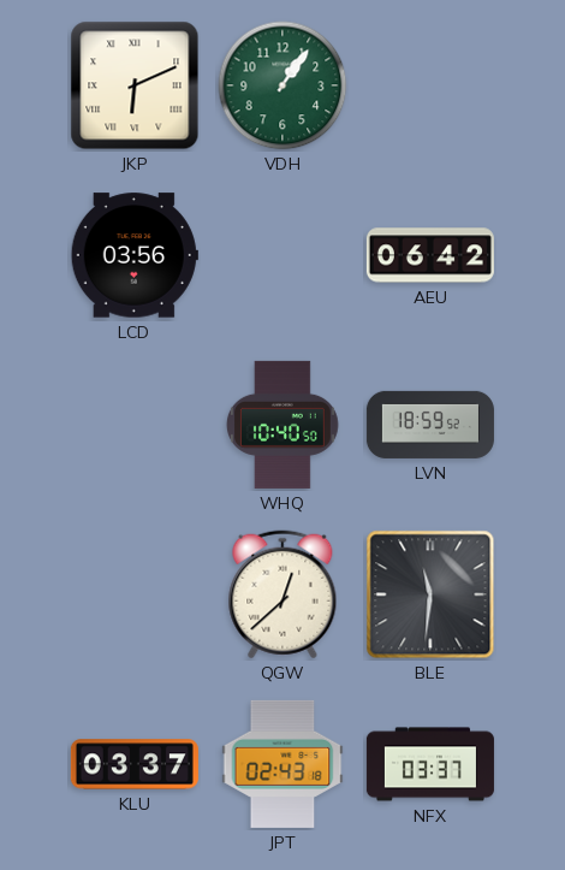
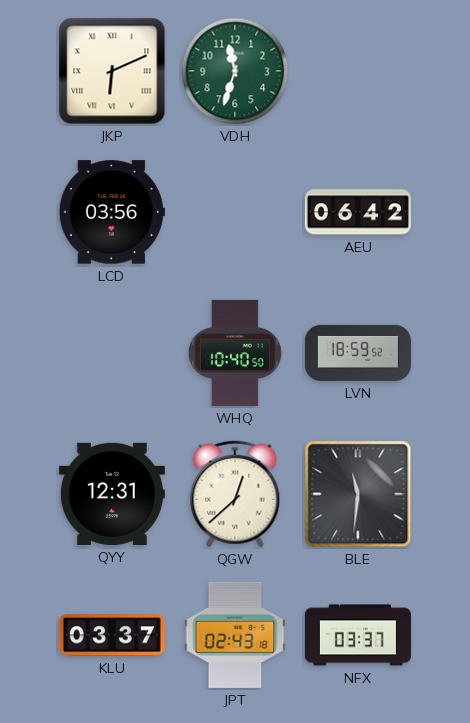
VDH: 1:06 -> 11:33 (235, 71)
QYY: none -> 12:31 (112, 494)
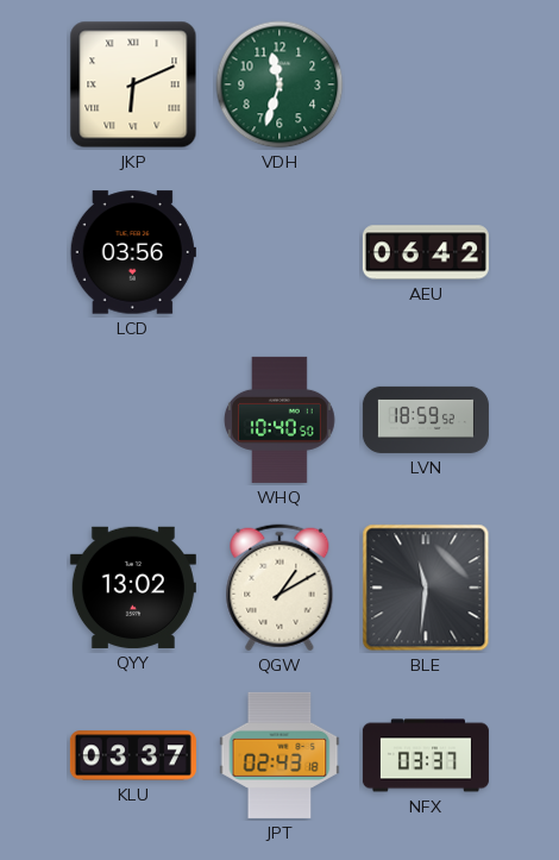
QYY: 12:31 -> 13:02 (133, 588)
QGW: 12:38 -> 1:10 (279, 588)
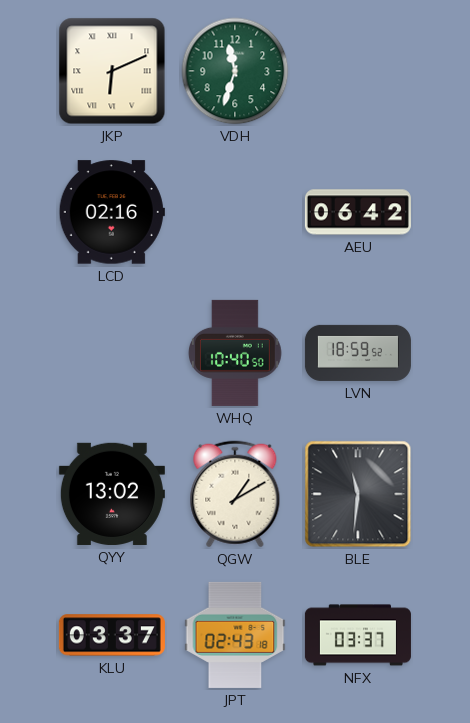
LCD: 03:56 -> 02:16 (112, 212)
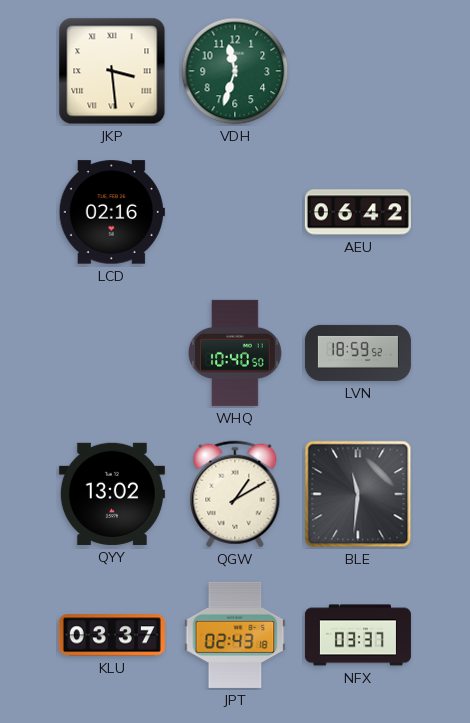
JKP: 6:11 -> 3:29 (112, 71)
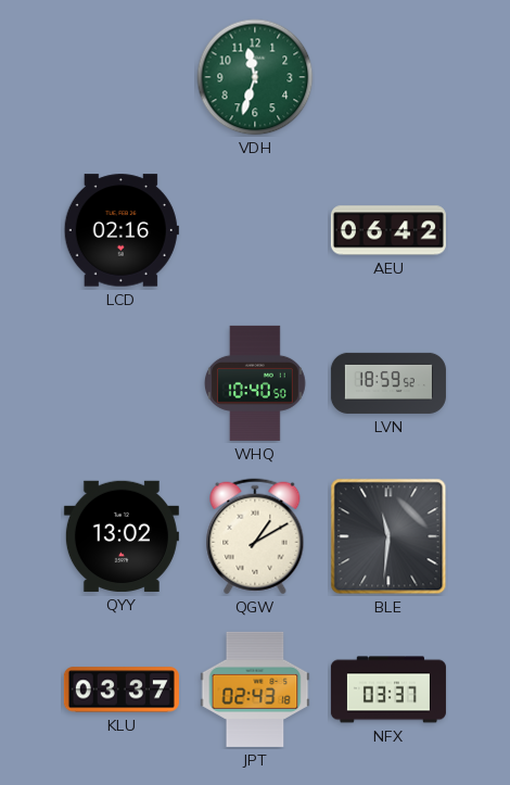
JKP: 3:29 -> none (112, 71)
